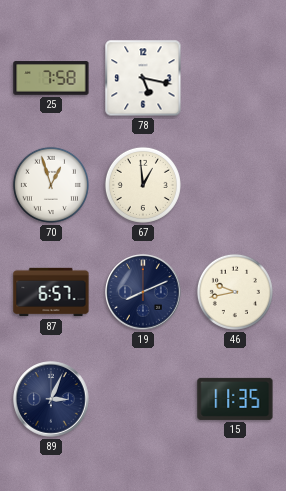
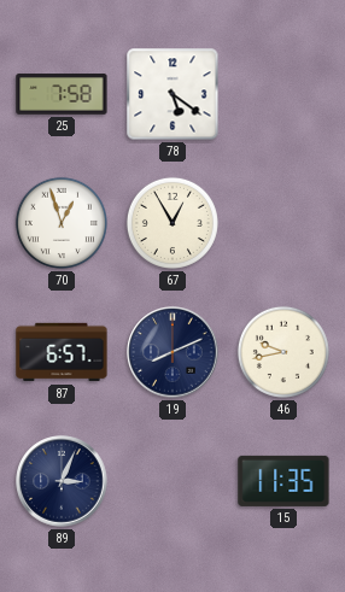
78: 5:17 -> 5:21 (172, 94)
67: 12:59 -> 12:55 (172, 223)
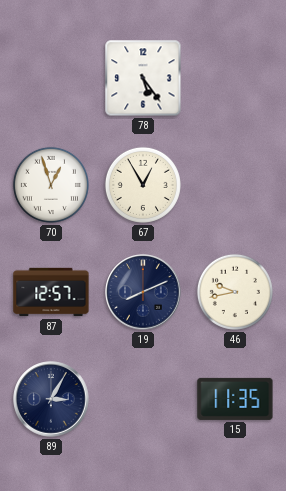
25: 7:58 -> none (62, 94)
78: 5:21 -> 5:24 (143, 78)
87: 6:57 -> 12:57 (51, 292)
89: 3:04 -> 3:05 (51, 399)
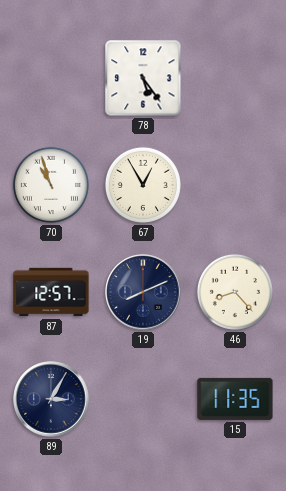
70: 12:57 -> 10:57 (51, 185)
46: 9:43 -> 8:23 (235, 292)
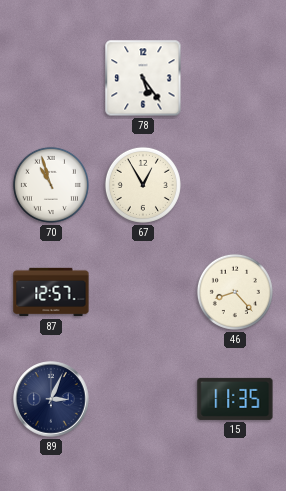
19: 8:11 -> none (143, 292)
89: 3:05 -> 3:04 (51, 399)
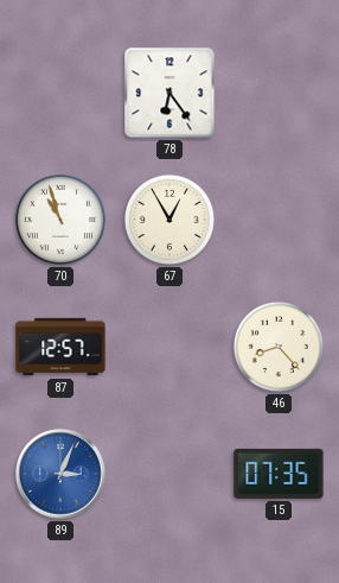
78: 5:24 -> 6:24 (170, 93)
89 dial: navy -> blue (60, 474)
15: 11:35 -> 07:35 (279, 474)
